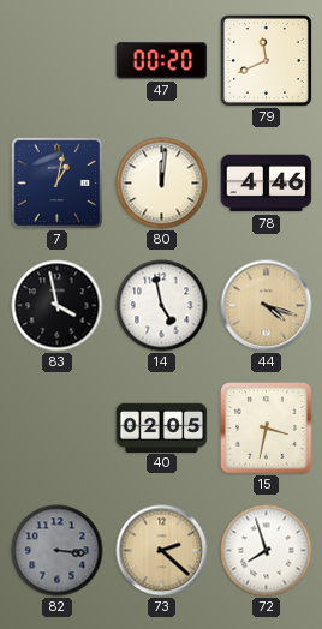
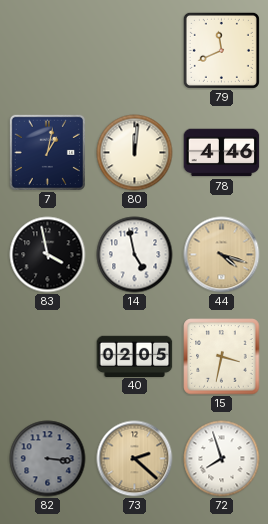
47: 00:20 -> none (162, 61)
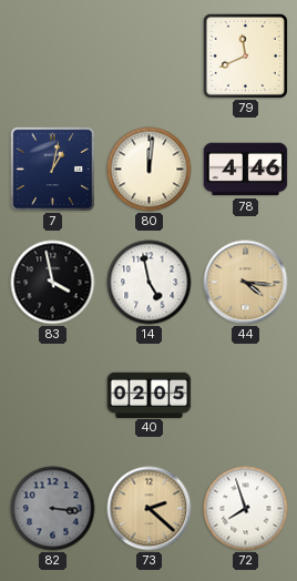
44: 4:18 -> 4:16 (246, 283)
15: 3:32 -> none (222, 357)
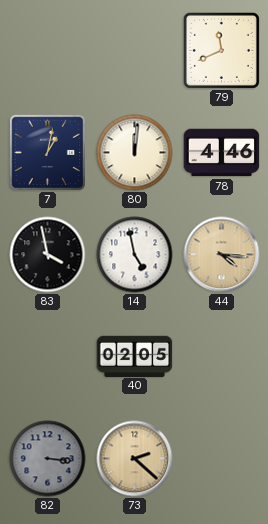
72: 7:57 -> none (246, 509)
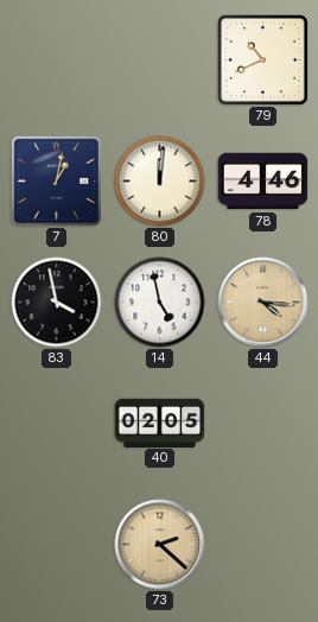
79: 11:41 -> 10:41 (262, 59)
82: 3:16 -> none (48, 459)
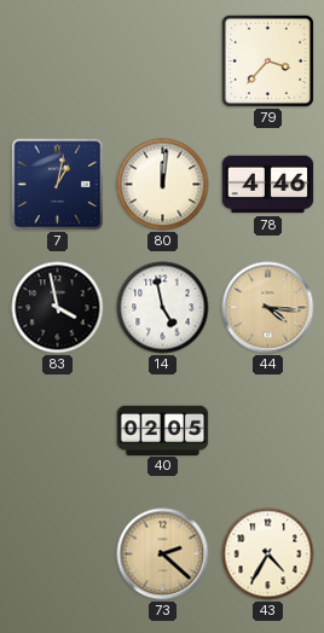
79: 10:41 -> 3:37 (267, 60)
43: none -> 4:35 (268, 554)
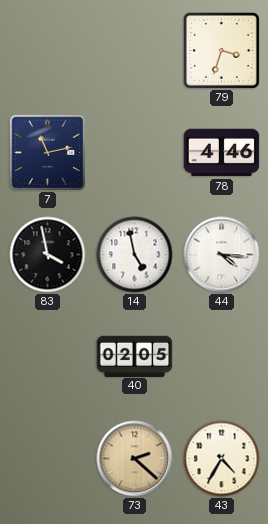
79: 3:37 -> 3:33 (221, 50)
7: 1:02 -> 11:13 (47, 152)
80: 12:01 -> none (163, 185)
44 dial: champagne -> white (222, 255)
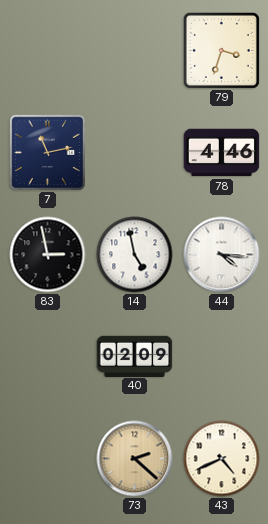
83: 3:58 -> 2:58 (48, 255)
40: 02:05 -> 02:09 (135, 356)
43: 4:35 -> 4:41 (222, 459)
